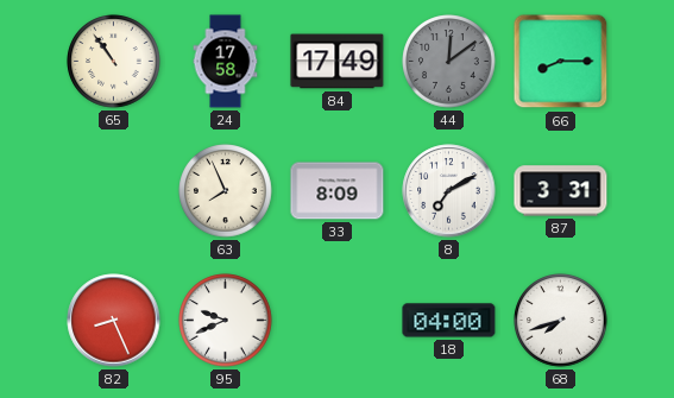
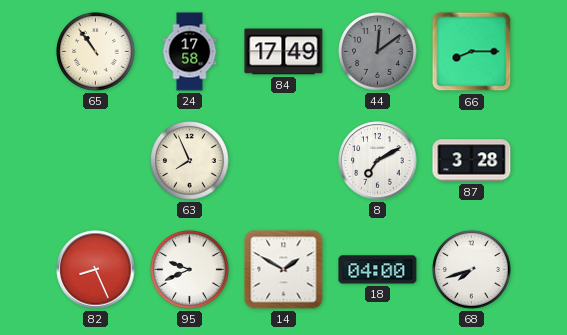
33: 8:09 -> none (338, 191)
87: 3:31 -> 3:28 (472, 161)
14: none -> 1:50 (284, 270)
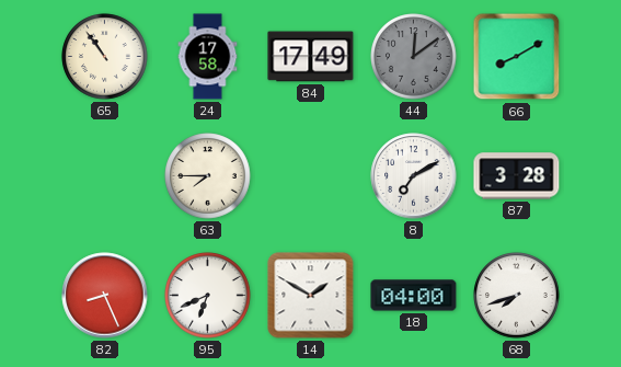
66: 8:15 -> 8:10 (517, 57)
63: 7:56 -> 7:45 (208, 176)
95: 9:41 -> 6:41 (208, 296)
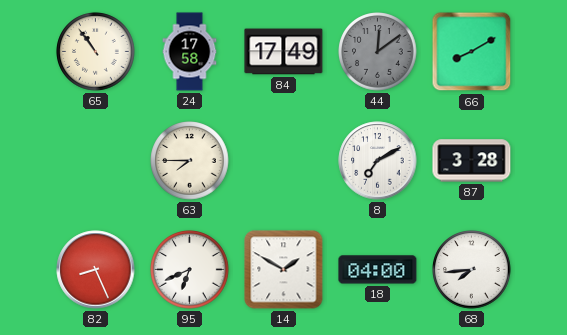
68: 7:42 -> 7:44 (472, 270)
